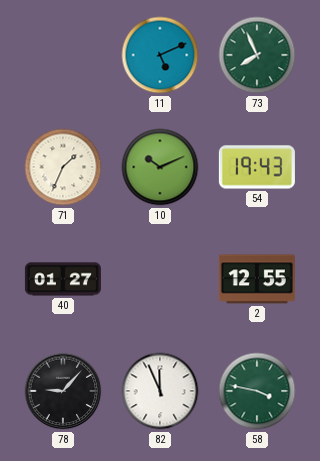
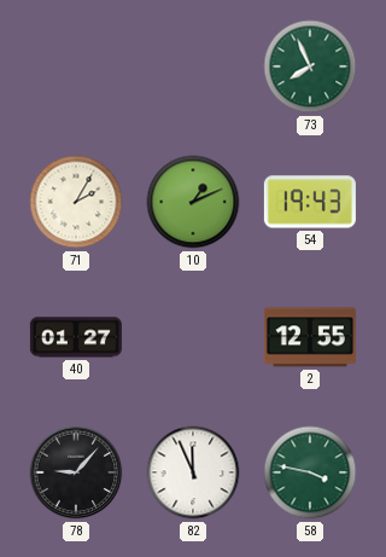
11: 5:11 -> none (160, 55)
71: 1:34 -> 2:05 (76, 202)
10: 10:11 -> 1:11 (193, 202)
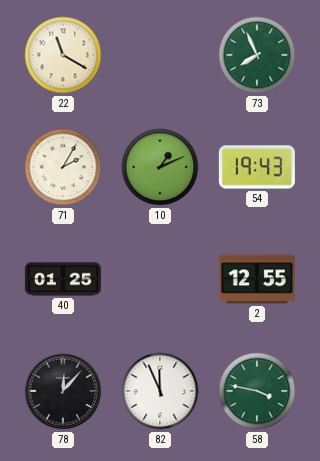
22: none -> 11:20 (63, 55)
40: 01:27 -> 01:25 (63, 279)
78: 9:07 -> 12:07 (63, 391)
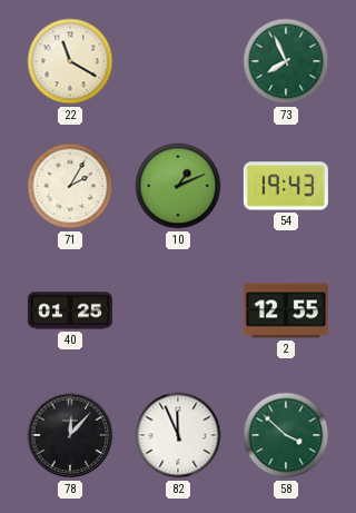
58: 3:47 -> 3:52 (286, 435)
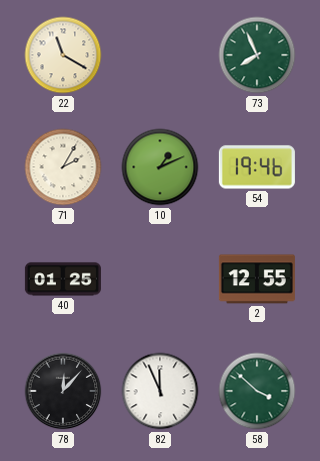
54: 19:43 -> 19:46 (257, 167)
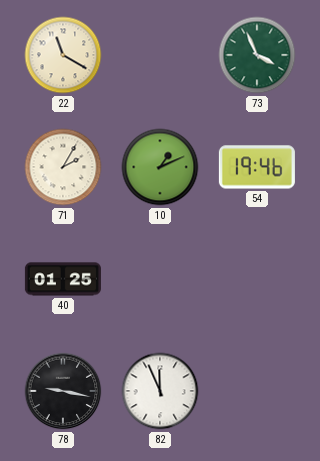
73: 7:56 -> 3:56 (257, 55)
2: 12:55 -> none (257, 279)
78: 12:07 -> 9:17 (63, 391)
58: 3:52 -> none (257, 391)
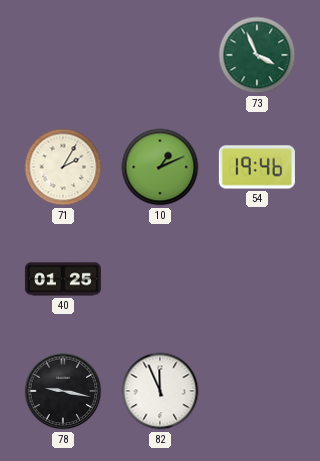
22: 11:20 -> none (63, 55)
